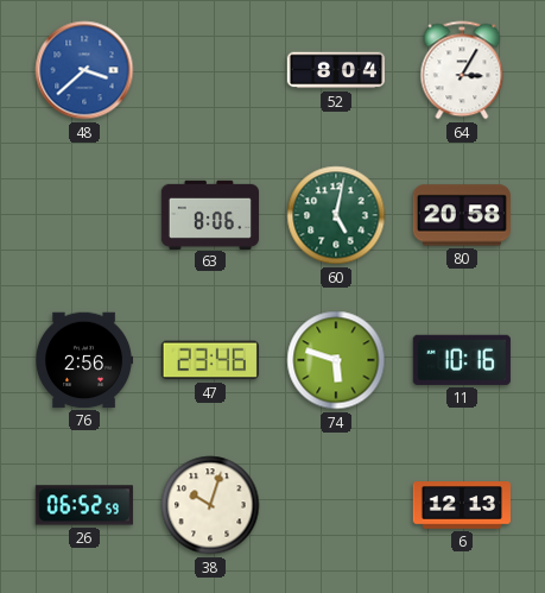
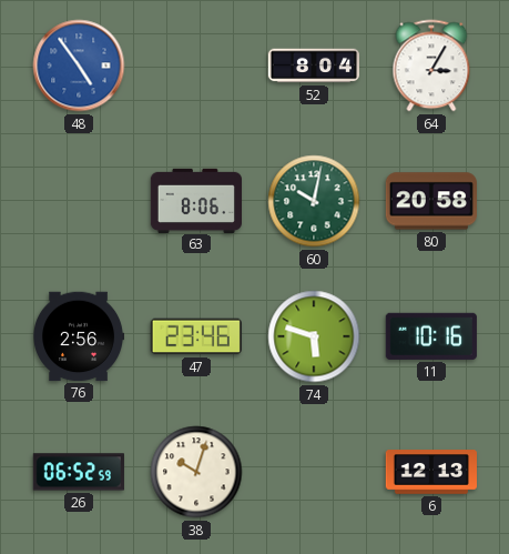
48: 3:38 -> 4:54 (79, 66)
60: 5:02 -> 10:02 (314, 201)
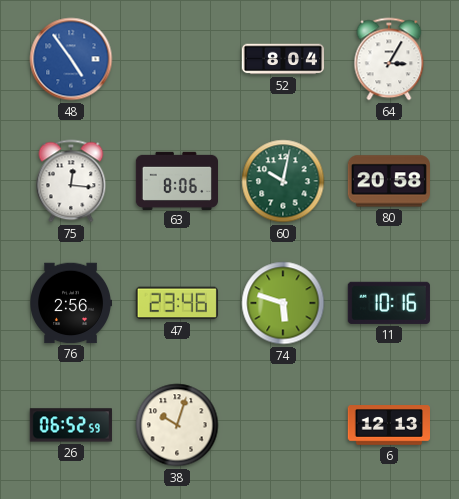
75: none -> 12:16 (71, 181)
